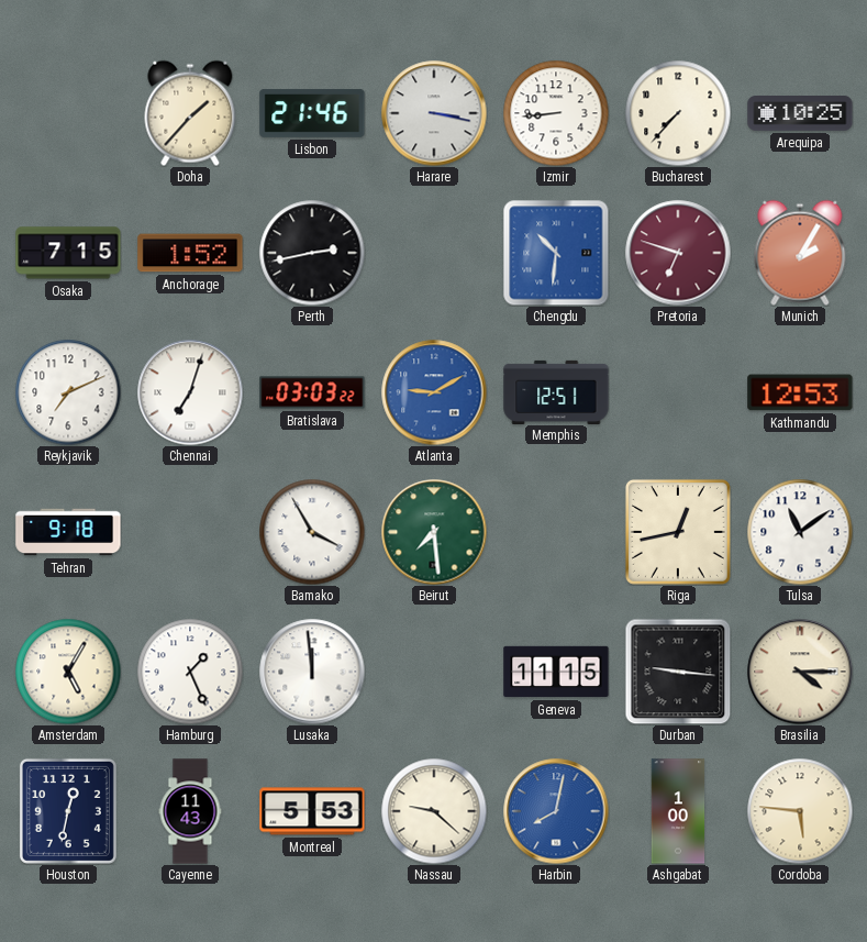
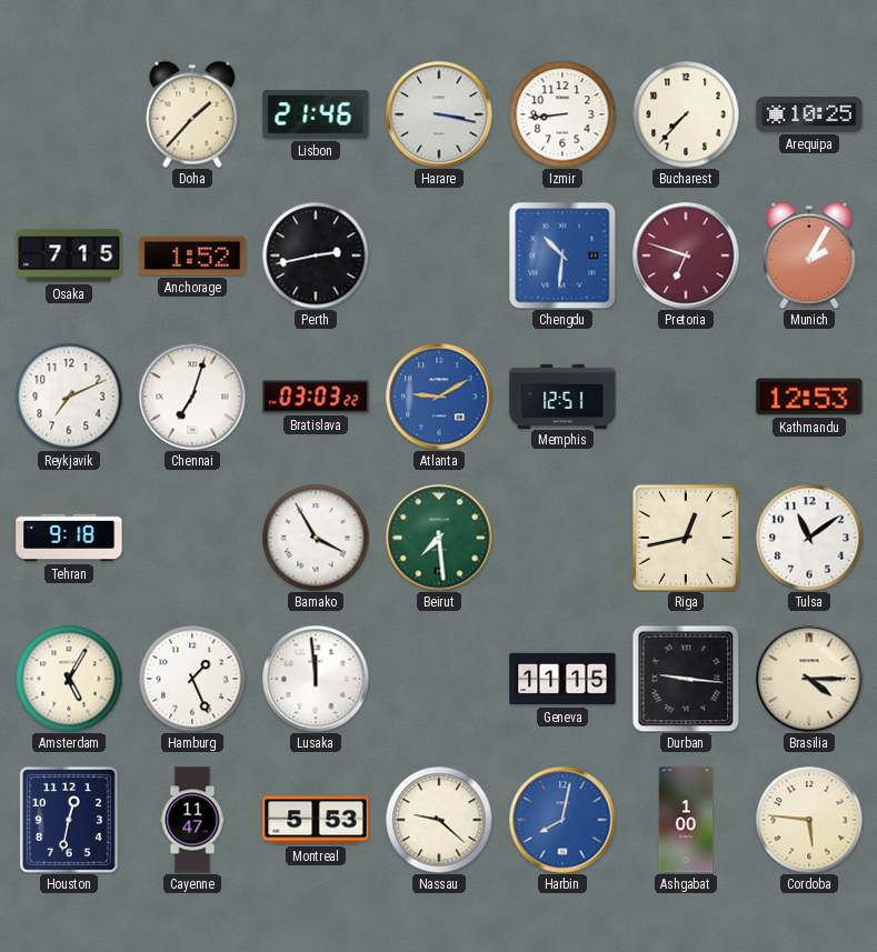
Cayenne: 11:43 -> 11:47 (192, 820)
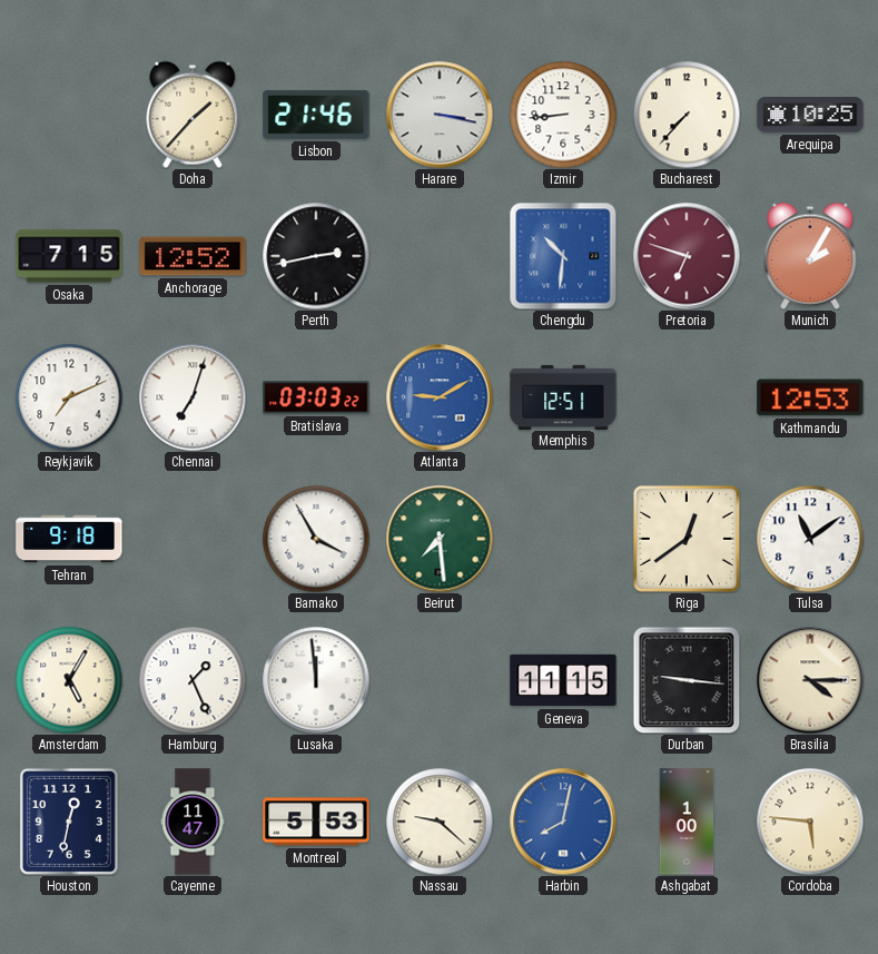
Anchorage: 1:52 -> 12:52 (193, 256)
Riga: 12:43 -> 12:39 (687, 539)
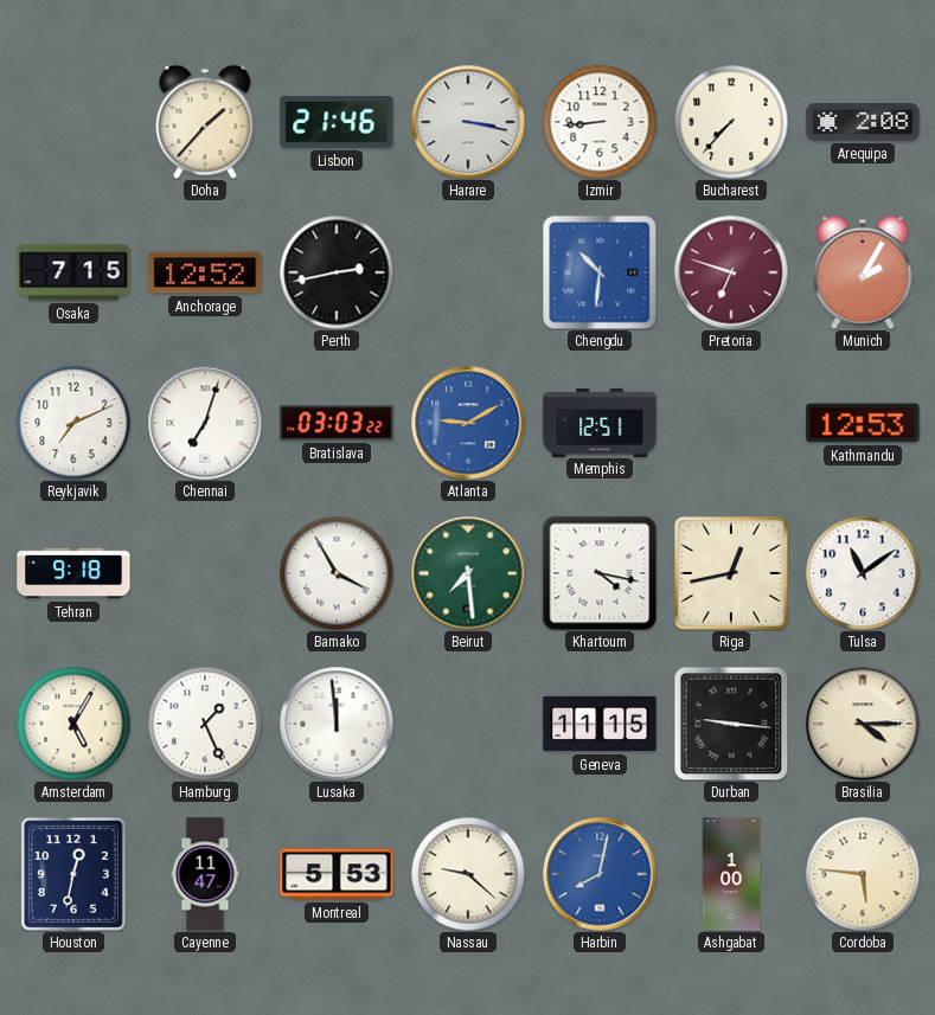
Arequipa: 10:25 -> 2:08 (863, 122)
Khartoum: none -> 4:17 (600, 573)
Riga: 12:39 -> 12:43 (731, 573)
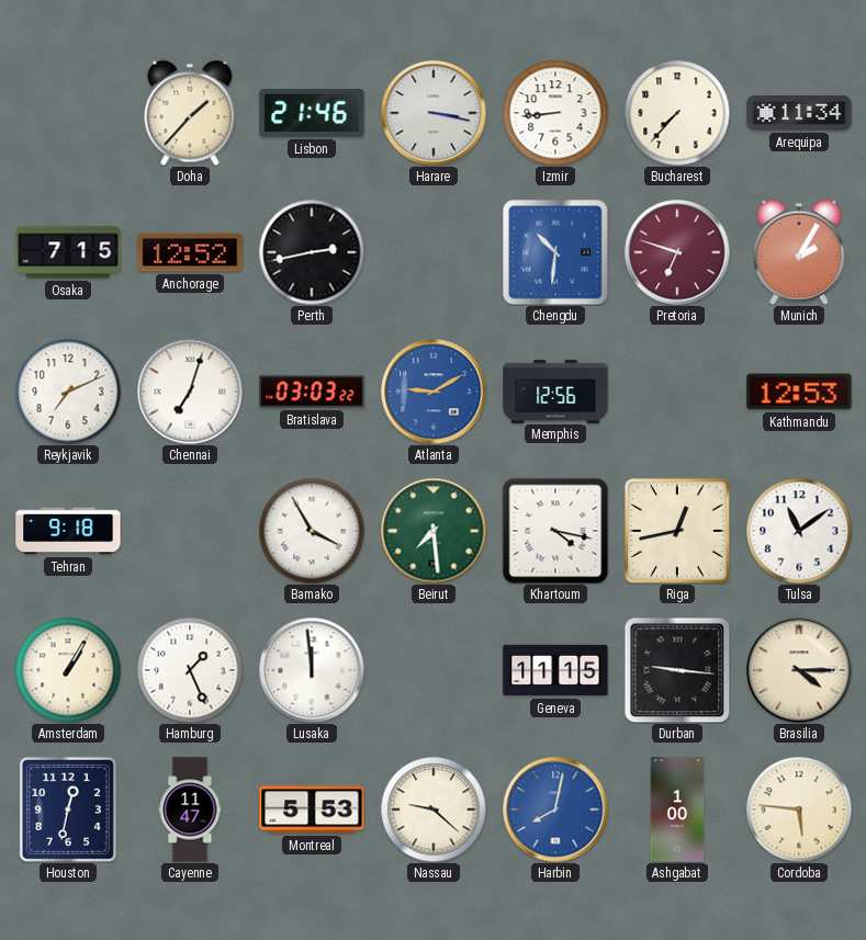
Arequipa: 2:08 -> 11:34 (799, 113)
Memphis: 12:51 -> 12:56 (555, 390)
Amsterdam: 5:05 -> 1:05 (68, 670)
